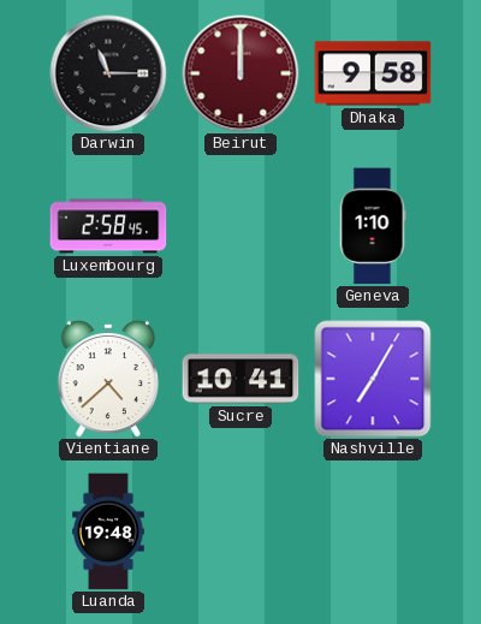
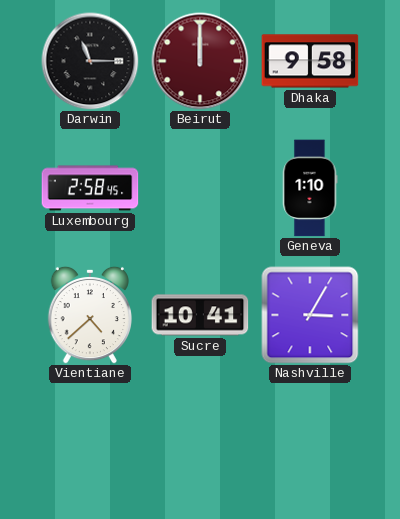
Nashville: 7:05 -> 3:05 (310, 315)
Luanda: 19:48 -> none (109, 531)
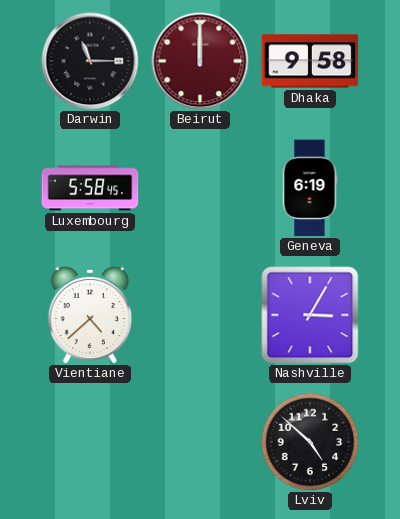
Luxembourg: 2:58 -> 5:58 (90, 188)
Geneva: 1:10 -> 6:19 (310, 188)
Sucre: 10:41 -> none (200, 315)
Lviv: none -> 4:52 (310, 442)
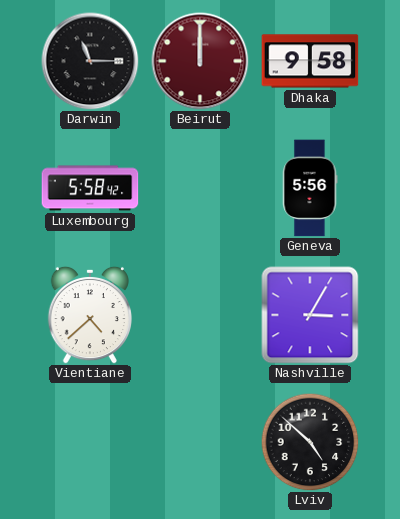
Luxembourg: 5:58:45 -> 5:58:42 (90, 188)
Geneva: 6:19 -> 5:56 (310, 188)
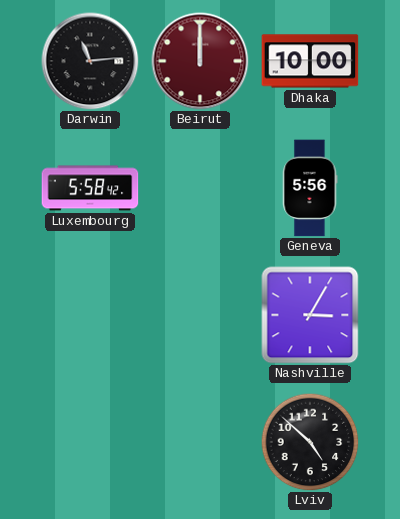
Darwin: 11:15 -> 11:14 (90, 61)
Dhaka: 9:58 -> 10:00 (310, 61)
Vientiane: 4:38 -> none (89, 315)
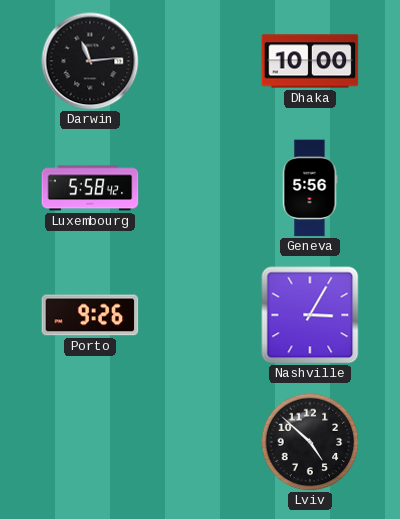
Beirut: 12:00 -> none (200, 61)
Porto: none -> 9:26 (90, 315)
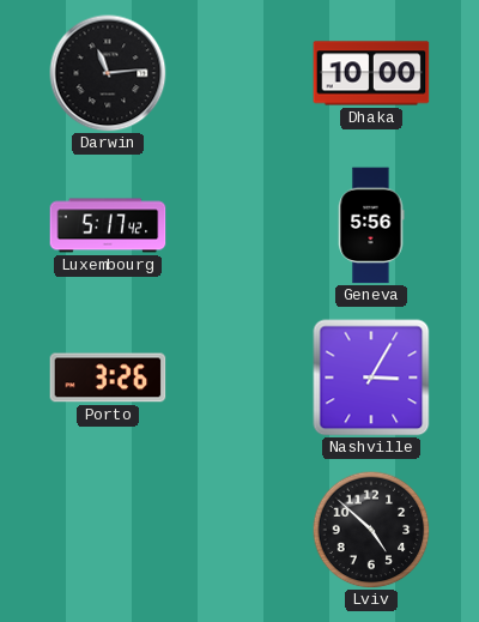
Luxembourg: 5:58 -> 5:17 (108, 225)
Porto: 9:26 -> 3:26 (108, 378)
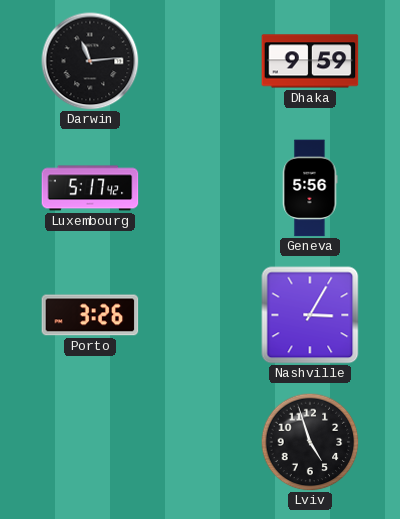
Dhaka: 10:00 -> 9:59 (310, 61)
Lviv: 4:52 -> 4:57 (310, 442)
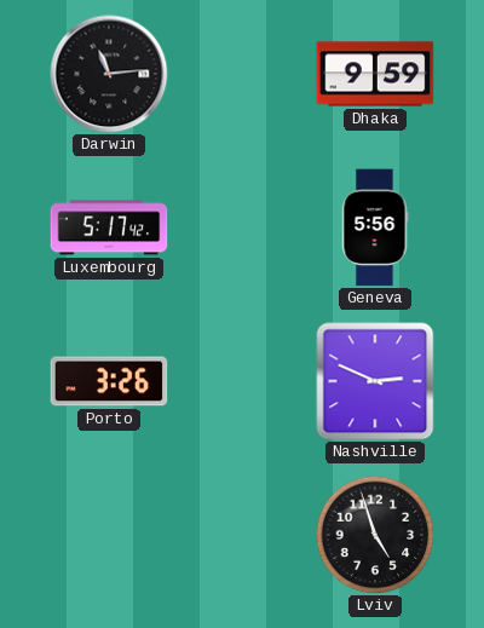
Nashville: 3:05 -> 2:49 (375, 381)
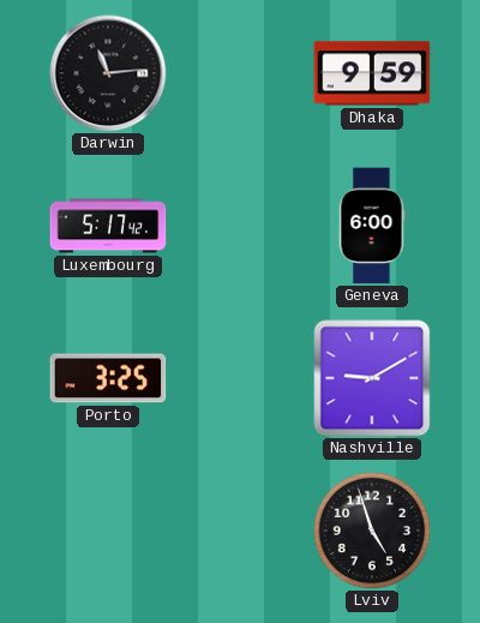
Geneva: 5:56 -> 6:00 (372, 226)
Porto: 3:26 -> 3:25 (108, 378)
Nashville: 2:49 -> 9:10 (372, 378)
